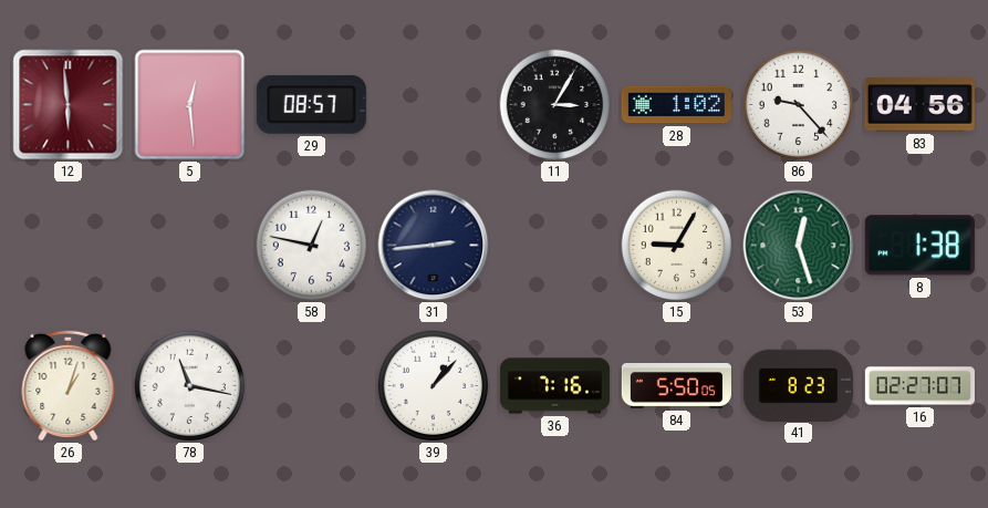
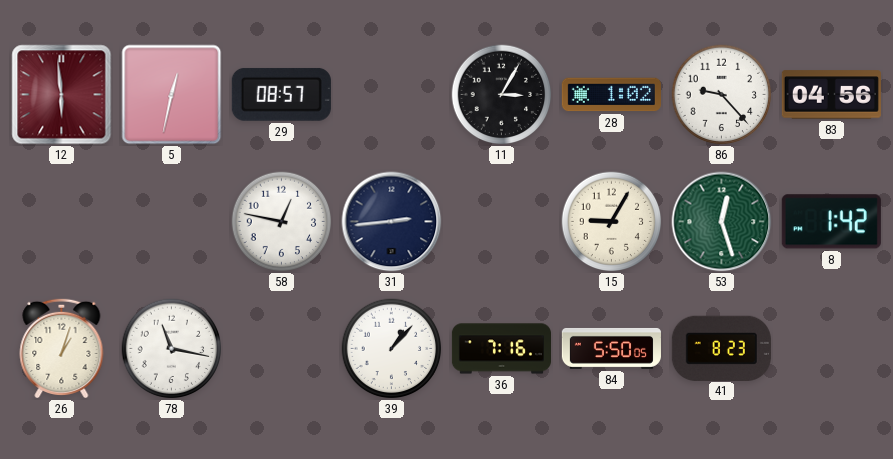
5: 12:29 -> 12:32 (172, 95)
8: 1:38 -> 1:42 (831, 222)
16: 02:27 -> none (919, 386)
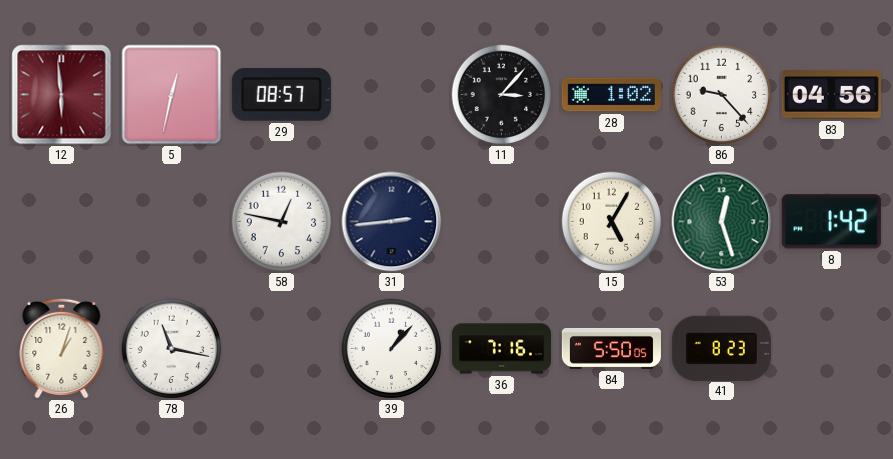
11: 3:05 -> 3:07 (502, 95)
15: 9:05 -> 5:05 (612, 222)
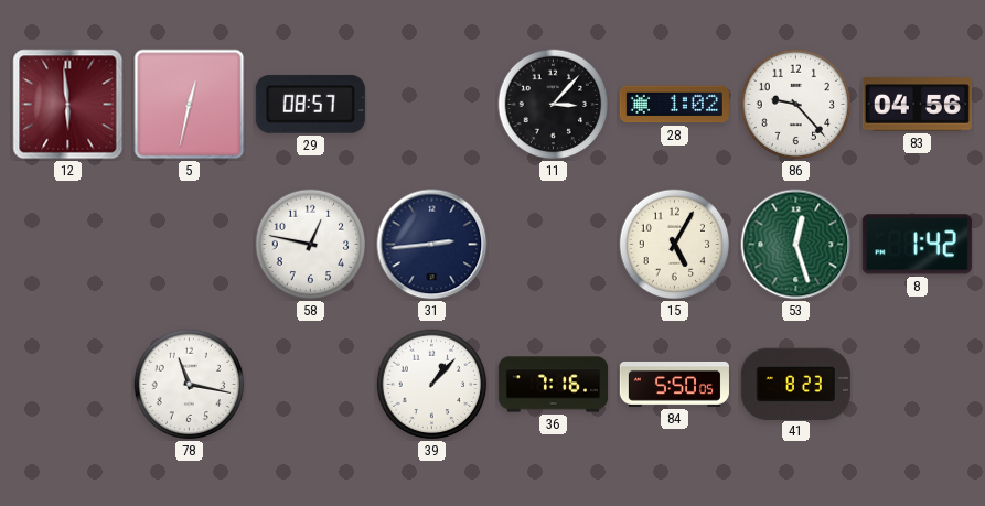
26: 1:03 -> none (62, 348)
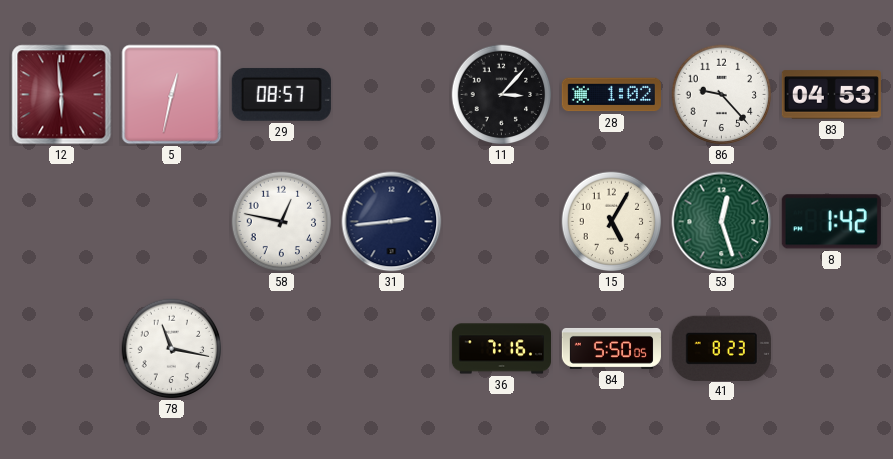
83: 04:56 -> 04:53 (831, 95)
39: 1:07 -> none (432, 385)
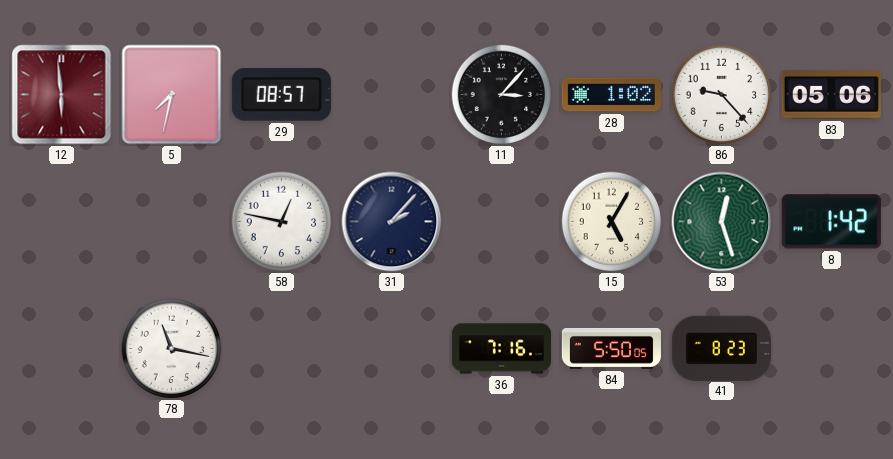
5: 12:32 -> 7:32 (172, 95)
83: 04:53 -> 05:06 (831, 95)
31: 2:44 -> 2:07 (392, 222)
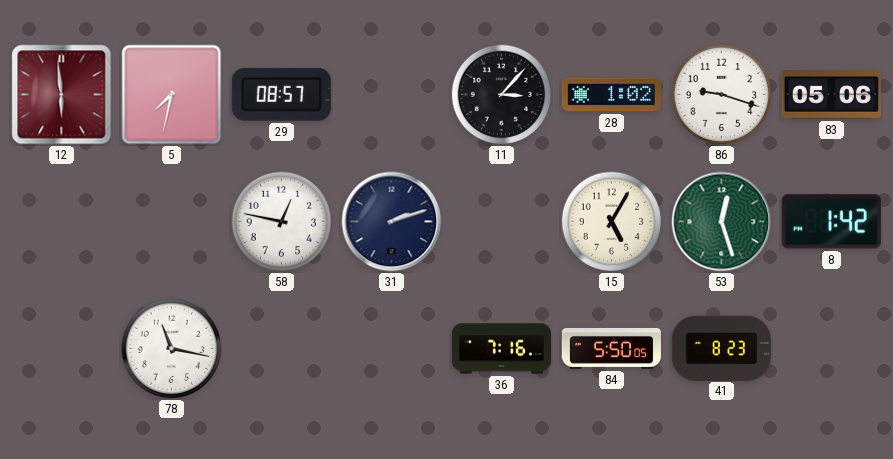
86: 9:23 -> 9:18 (722, 95)
31: 2:07 -> 2:12 (392, 222)
